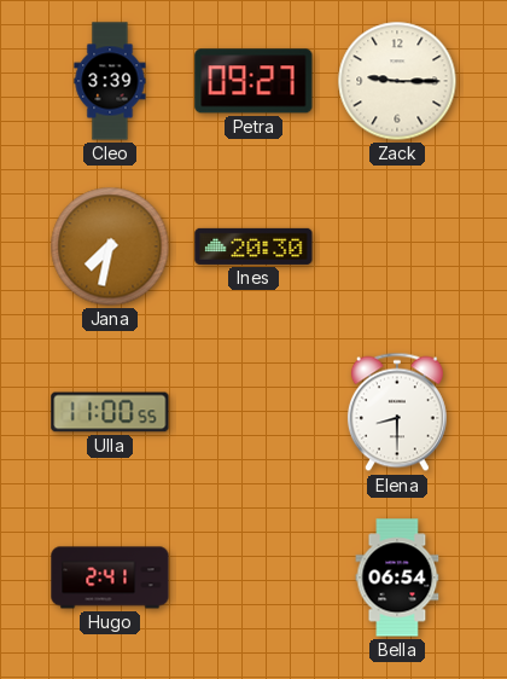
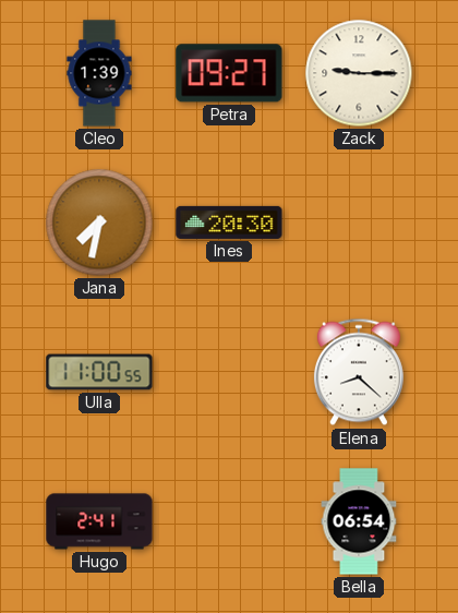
Cleo: 3:39 -> 1:39 (99, 73)
Elena: 8:30 -> 8:22 (359, 372)
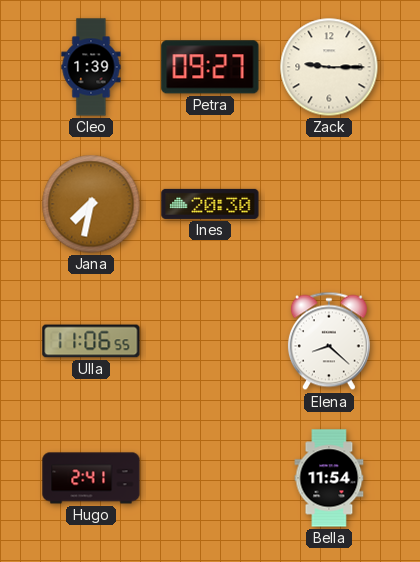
Ulla: 11:00 -> 11:06 (91, 341)
Bella: 06:54 -> 11:54 (329, 478)
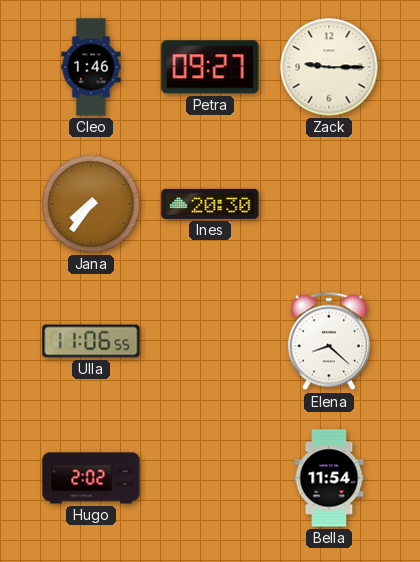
Cleo: 1:39 -> 1:46 (91, 67)
Jana: 7:32 -> 7:36 (91, 204)
Hugo: 2:41 -> 2:02 (91, 478)
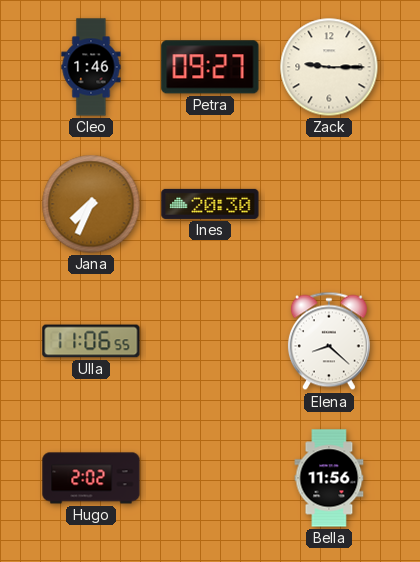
Jana: 7:36 -> 7:34 (91, 204)
Bella: 11:54 -> 11:56 (329, 478)
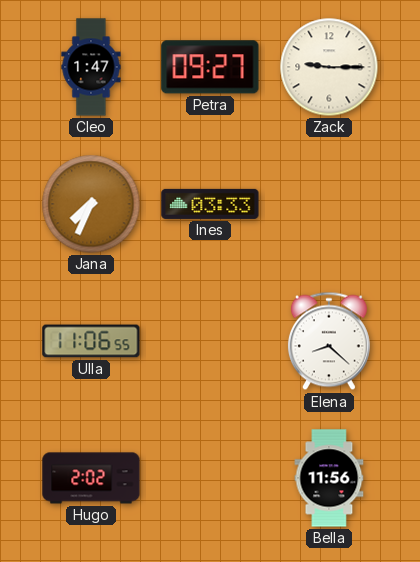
Cleo: 1:46 -> 1:47 (91, 67)
Ines: 20:30 -> 03:33 (210, 204)
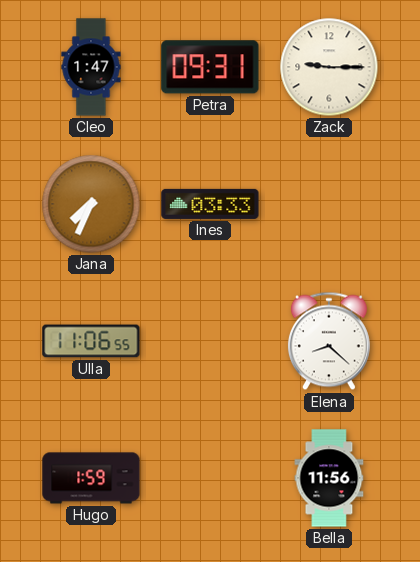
Petra: 09:27 -> 09:31 (210, 67)
Hugo: 2:02 -> 1:59 (91, 478)
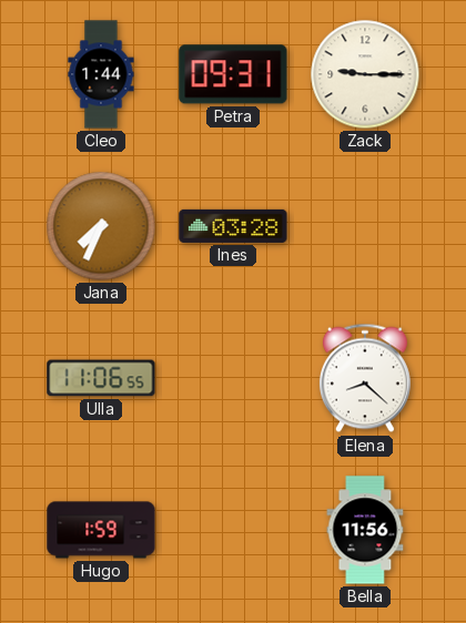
Cleo: 1:47 -> 1:44 (101, 74)
Ines: 03:33 -> 03:28 (233, 226)
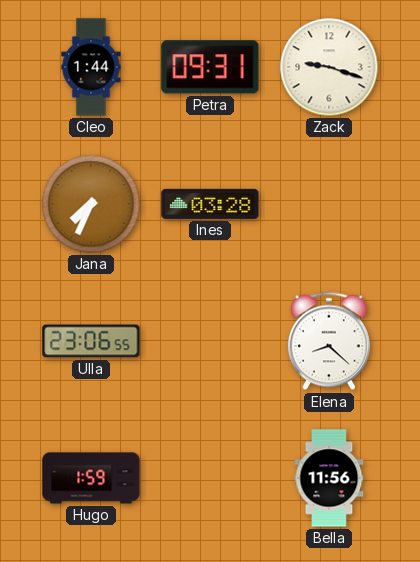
Zack: 9:15 -> 9:18 (329, 67)
Ulla: 11:06 -> 23:06 (91, 341)
